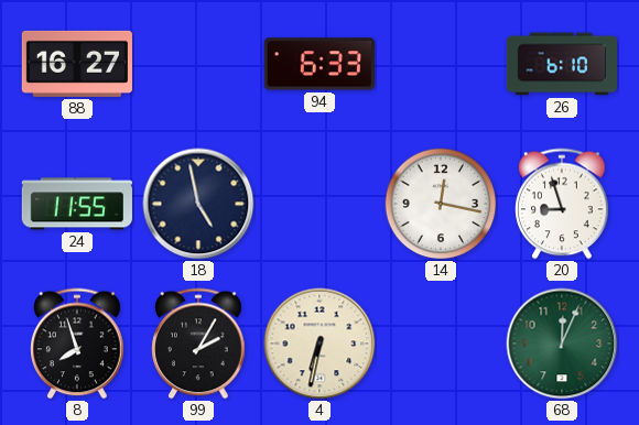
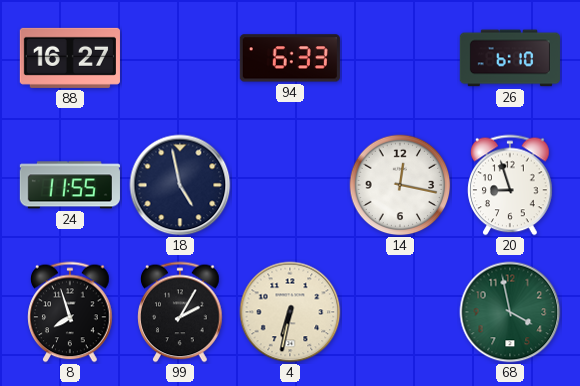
68: 12:04 -> 3:58 (510, 312)
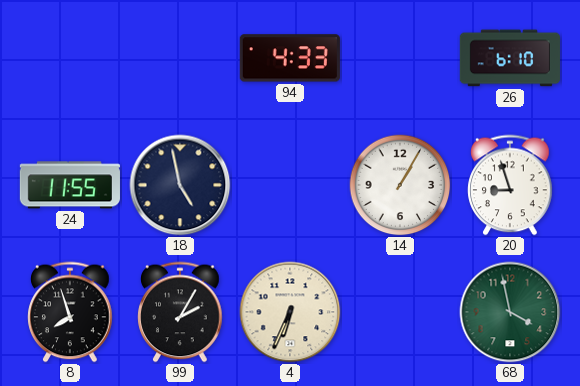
88: 16:27 -> none (70, 58)
94: 6:33 -> 4:33 (290, 58)
14: 12:17 -> 1:05 (400, 185)
4: 6:32 -> 6:34 (290, 312)
